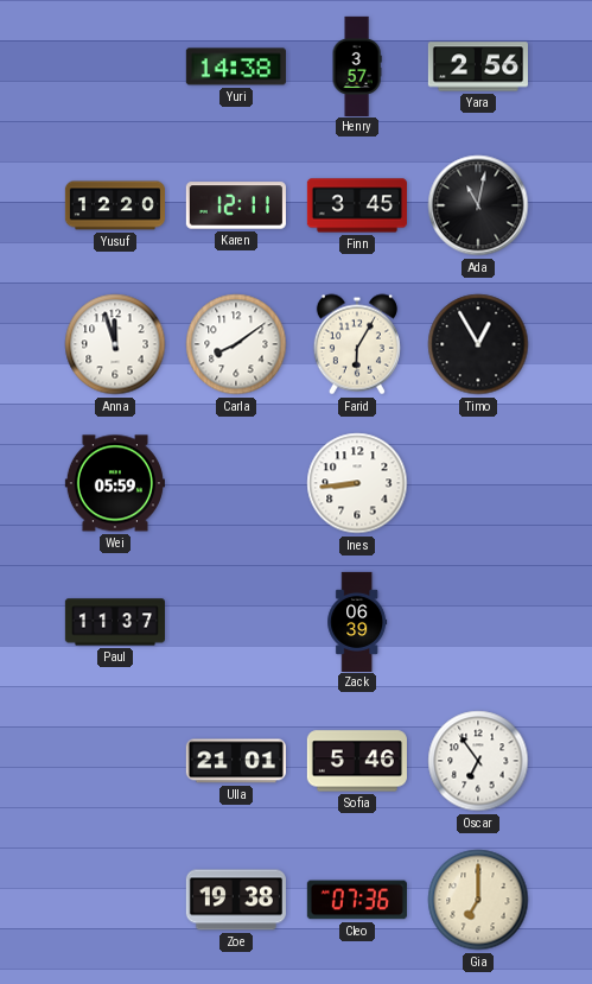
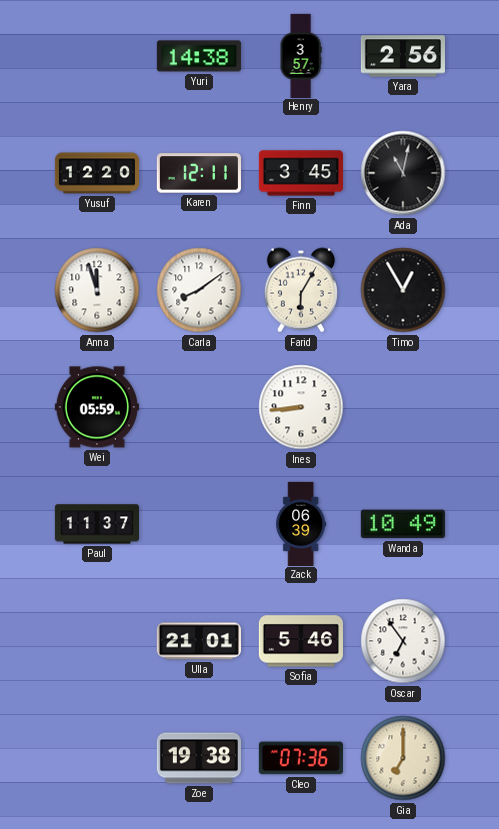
Wanda: none -> 10:49 (403, 524)
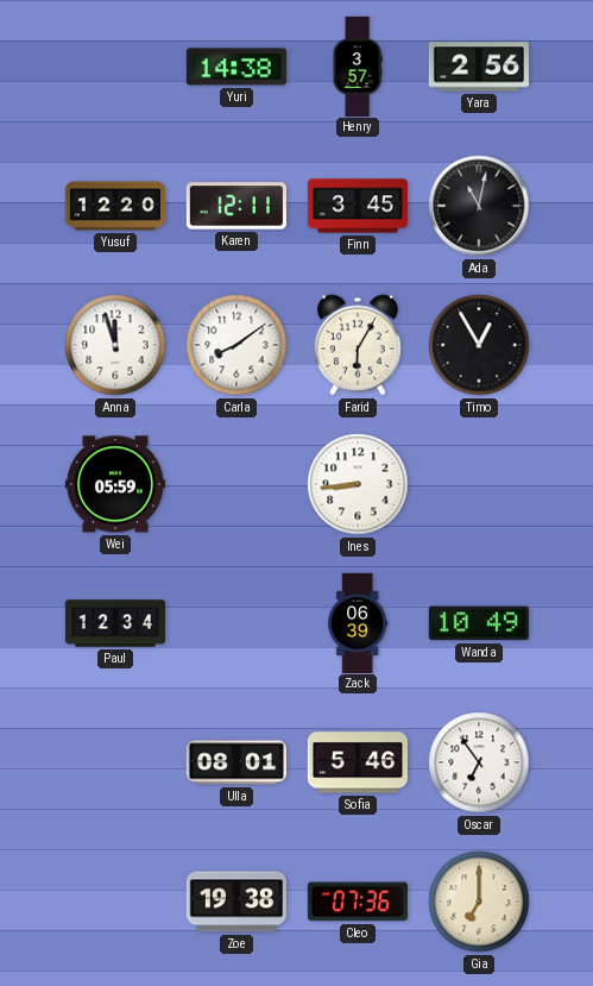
Paul: 11:37 -> 12:34 (114, 623)
Ulla: 21:01 -> 08:01 (236, 762)
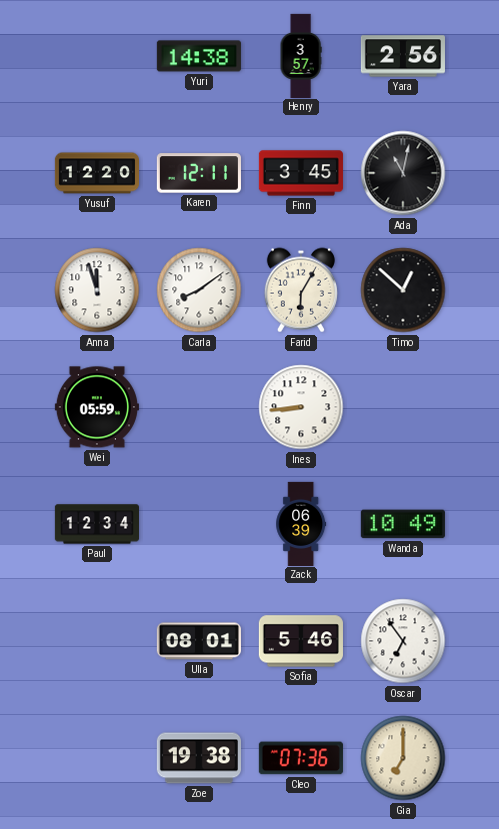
Timo: 12:55 -> 12:52 (403, 290)
